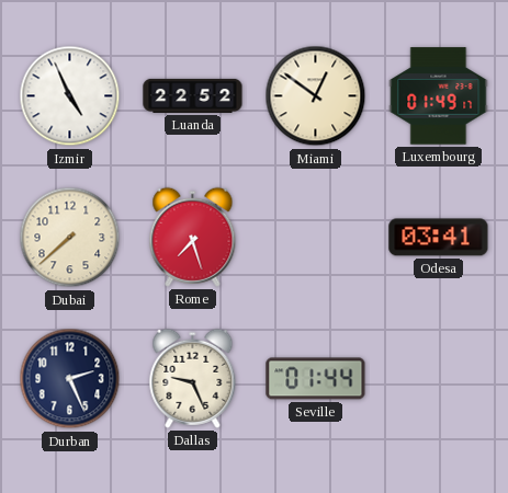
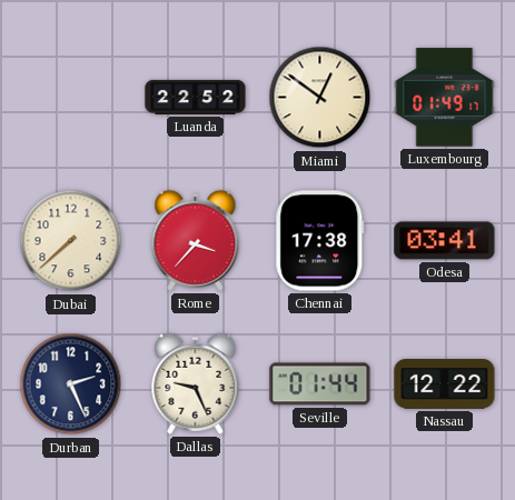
Izmir: 4:56 -> none (70, 96)
Rome: 7:27 -> 3:37 (196, 240)
Chennai: none -> 17:38 (320, 241)
Nassau: none -> 12:22 (445, 384)
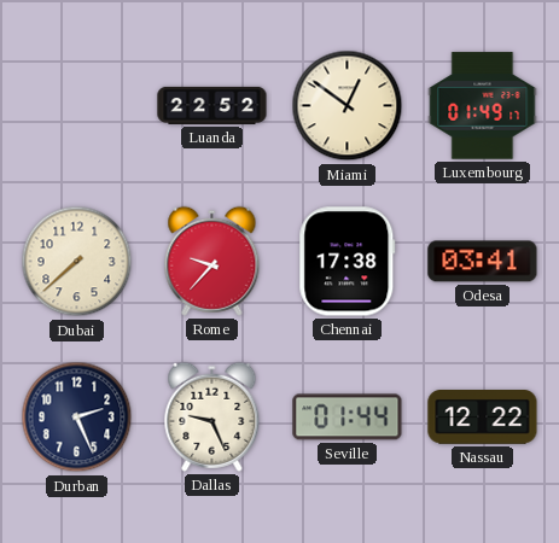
Rome: 3:37 -> 9:37 (212, 261)
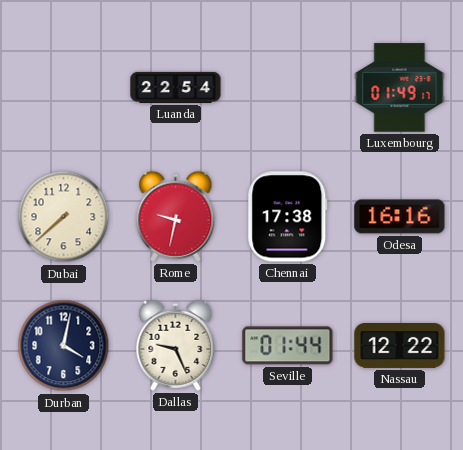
Luanda: 22:52 -> 22:54 (176, 87)
Miami: 12:51 -> none (348, 106)
Rome: 9:37 -> 9:32 (176, 216)
Odesa: 03:41 -> 16:16 (400, 217)
Durban: 2:26 -> 4:02 (64, 346)
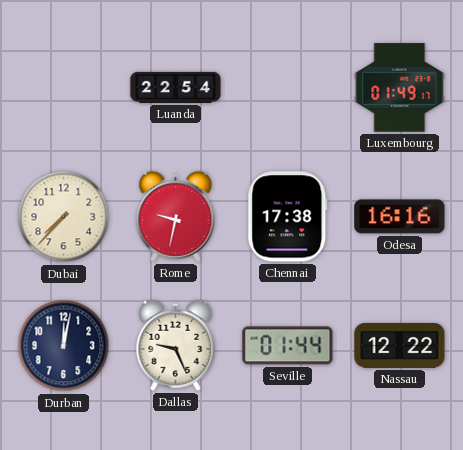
Dubai: 7:38 -> 7:37 (64, 217)
Durban: 4:02 -> 12:02 (64, 346)
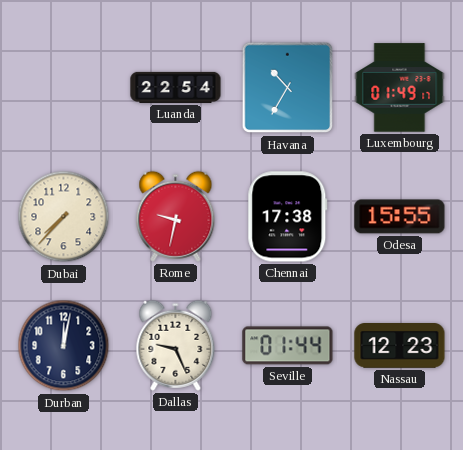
Havana: none -> 10:35 (288, 88)
Odesa: 16:16 -> 15:55 (400, 217)
Nassau: 12:22 -> 12:23 (400, 346)
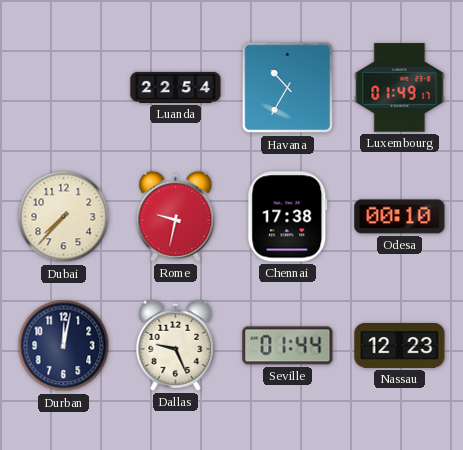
Odesa: 15:55 -> 00:10 (400, 217)
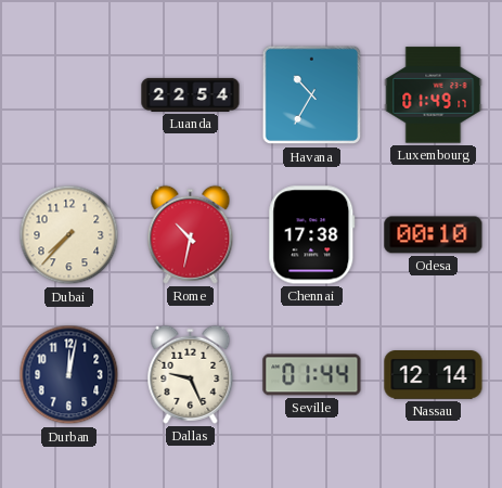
Rome: 9:32 -> 10:32 (191, 234)
Nassau: 12:23 -> 12:14 (434, 375)
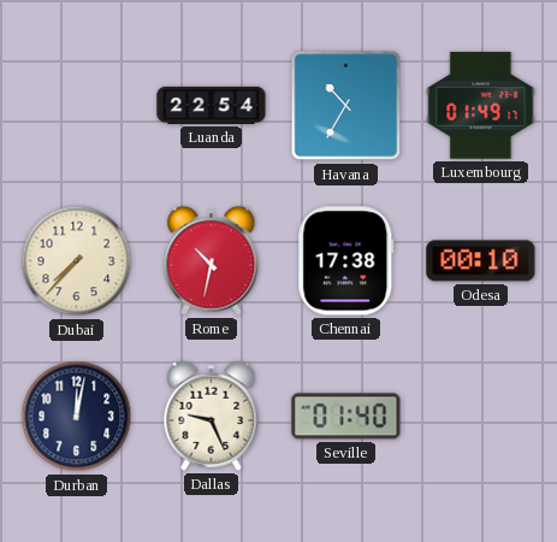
Seville: 01:44 -> 01:40 (346, 417)
Nassau: 12:14 -> none (434, 375)
